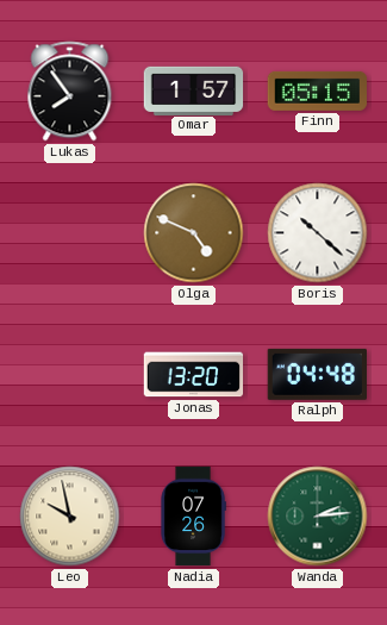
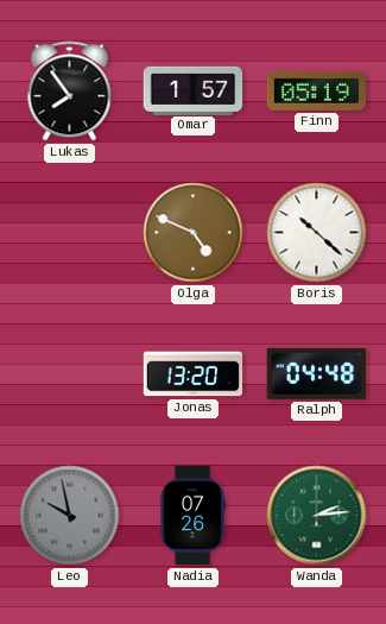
Finn: 05:15 -> 05:19 (317, 90)
Leo dial: cream -> grey (70, 516)
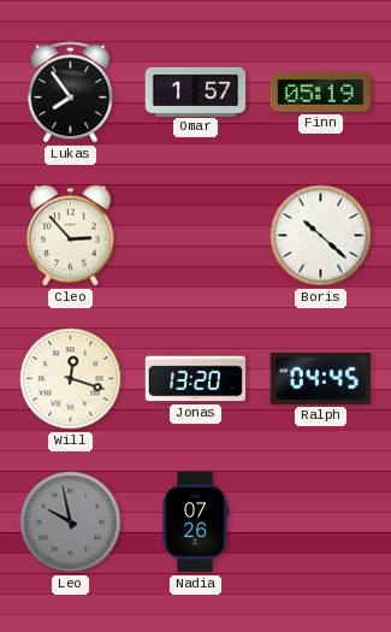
Cleo: none -> 2:53 (70, 236)
Olga: 4:49 -> none (194, 233)
Will: none -> 12:18 (71, 379)
Ralph: 04:48 -> 04:45 (320, 378)
Wanda: 2:14 -> none (317, 516)
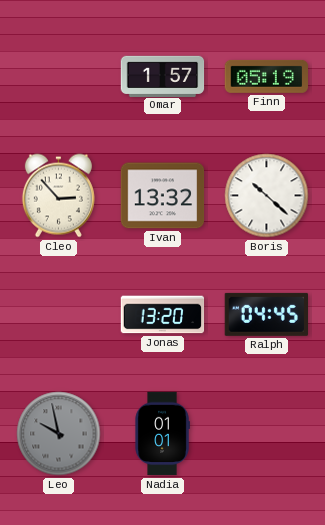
Lukas: 7:54 -> none (71, 93)
Ivan: none -> 13:32 (163, 196)
Will: 12:18 -> none (71, 379)
Nadia: 07:26 -> 01:01 (162, 434)
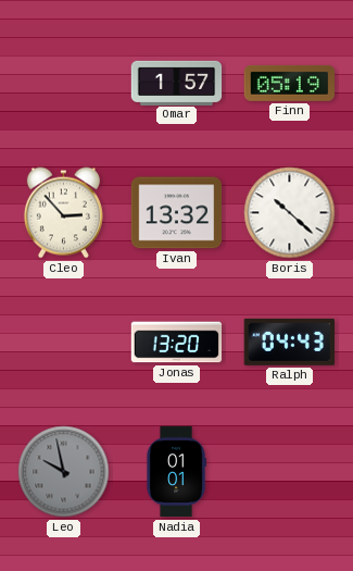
Ralph: 04:45 -> 04:43 (289, 342)
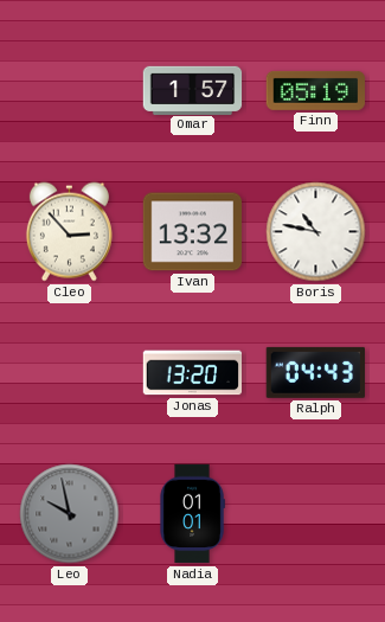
Boris: 10:22 -> 10:47 (316, 232)
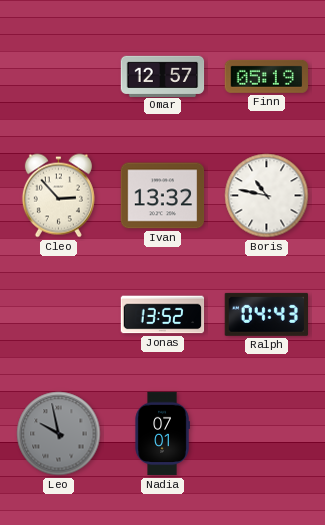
Omar: 1:57 -> 12:57 (163, 76)
Jonas: 13:20 -> 13:52 (163, 315)
Nadia: 01:01 -> 07:01 (162, 434)
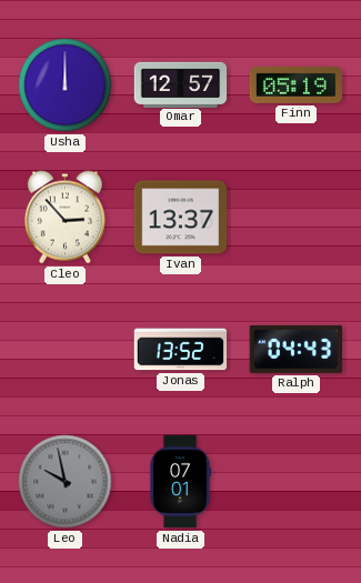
Usha: none -> 12:00 (66, 86)
Ivan: 13:32 -> 13:37 (181, 218)
Boris: 10:47 -> none (267, 196)
